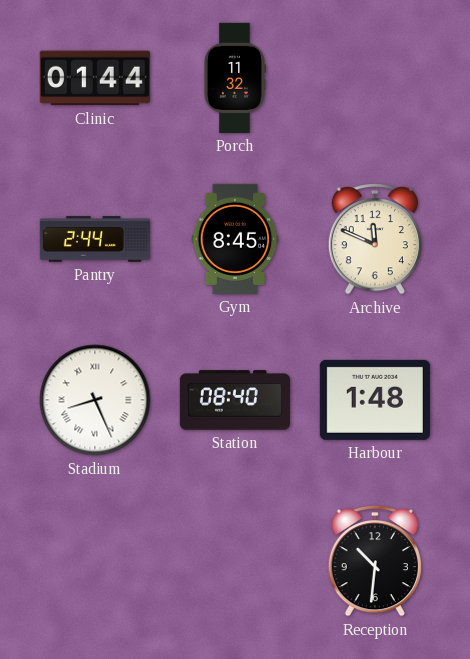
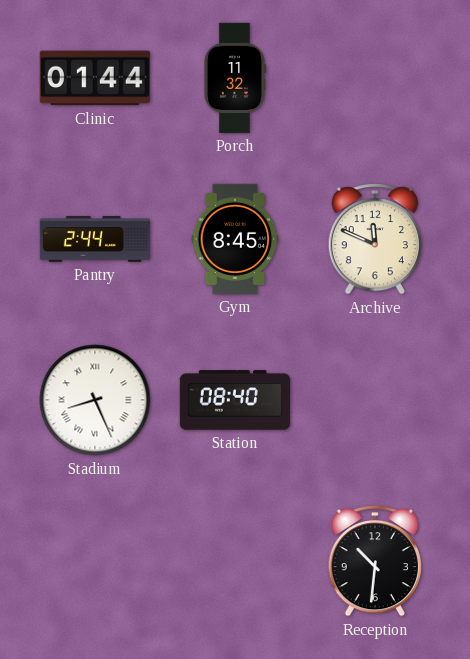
Harbour: 1:48 -> none (375, 400)
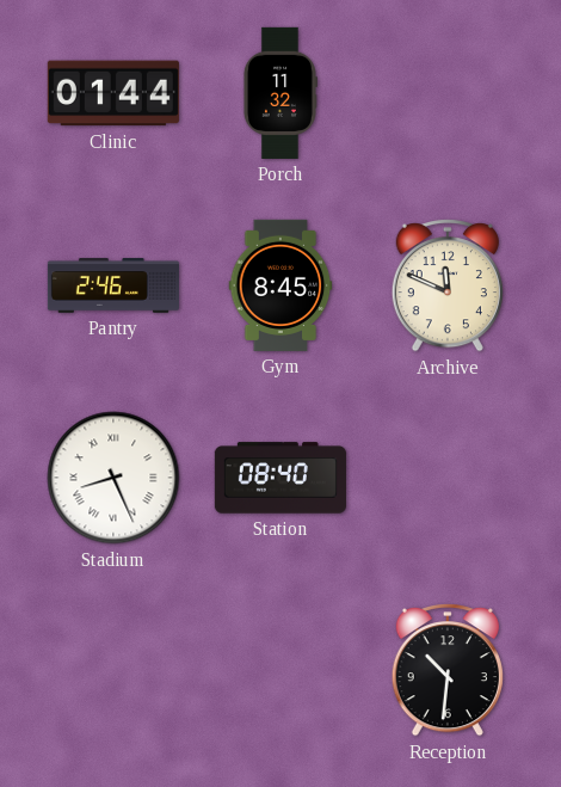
Pantry: 2:44 -> 2:46 (113, 285)
